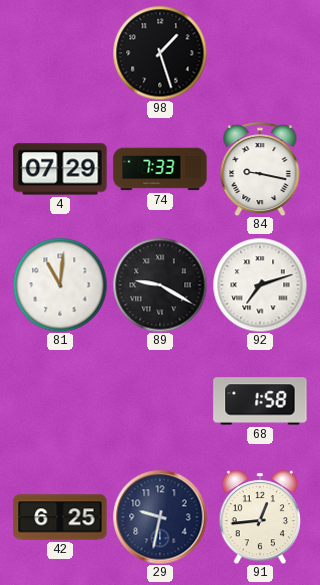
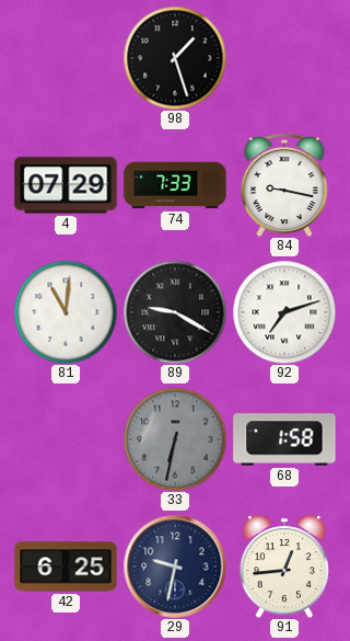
33: none -> 6:32 (175, 439)
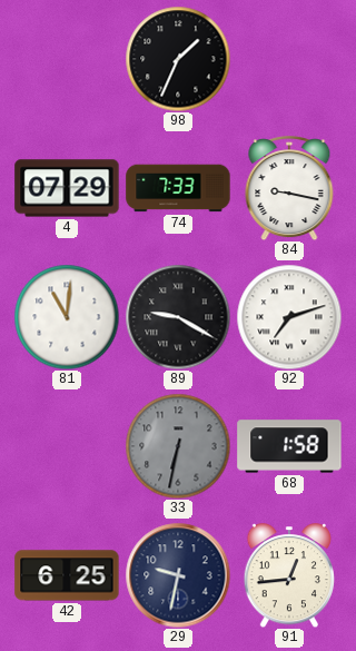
98: 1:27 -> 1:34 (178, 59)
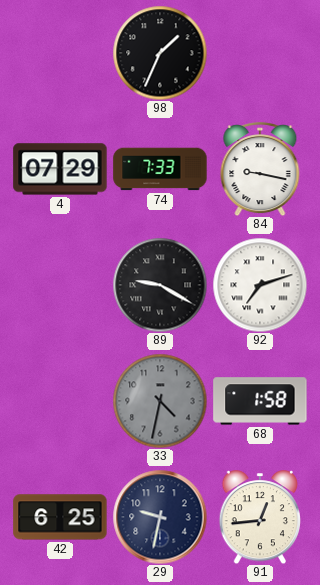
81: 11:01 -> none (67, 317)
33: 6:32 -> 4:32 (160, 401)
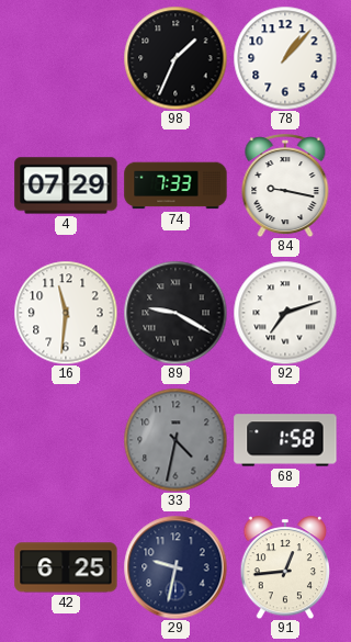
78: none -> 1:07 (285, 58)
16: none -> 11:31 (66, 313)
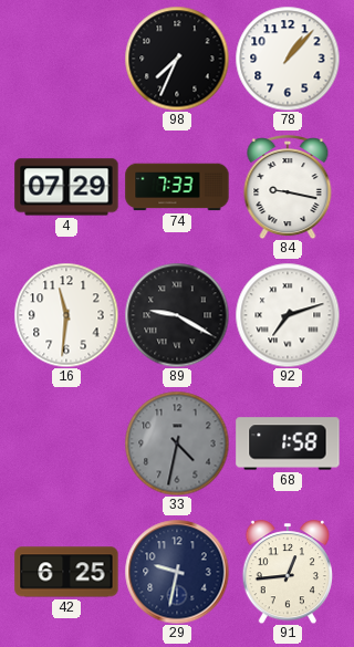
98: 1:34 -> 7:34 (177, 59)
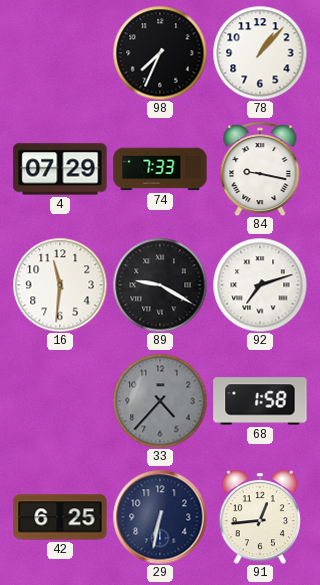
33: 4:32 -> 4:37 (160, 401)
29: 9:32 -> 6:32 (160, 517)
